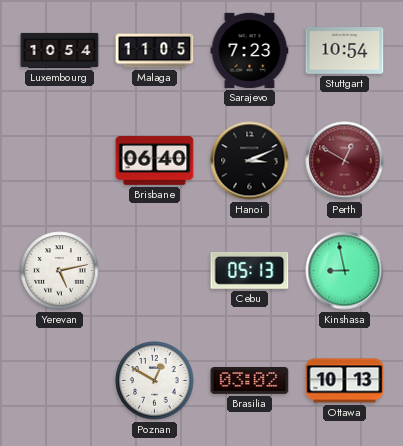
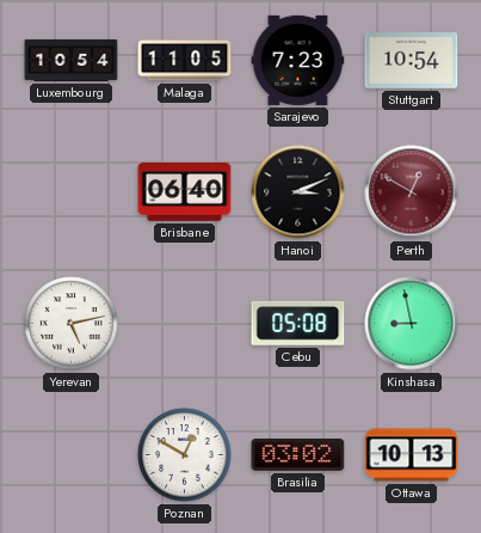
Cebu: 05:13 -> 05:08 (298, 323)
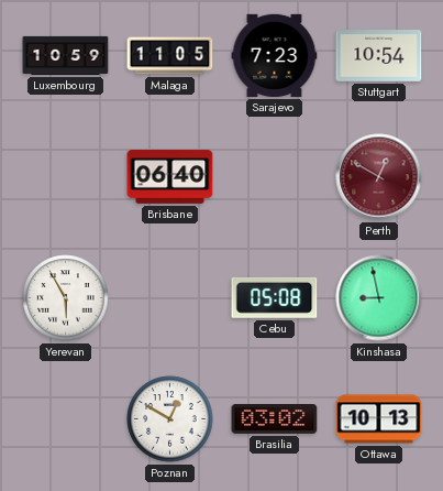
Luxembourg: 10:54 -> 10:59 (66, 55)
Hanoi: 3:11 -> none (298, 192)
Yerevan: 5:13 -> 5:55 (66, 298)
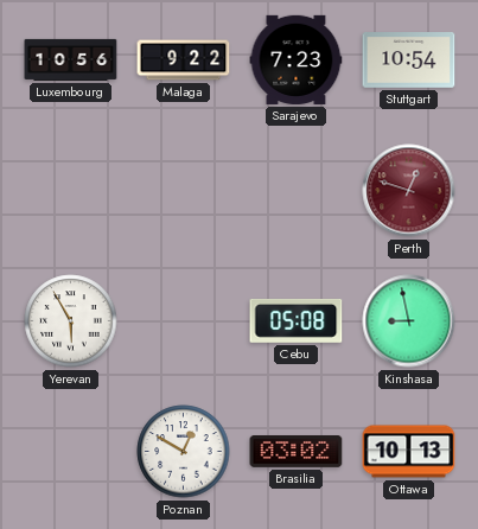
Luxembourg: 10:59 -> 10:56 (71, 59)
Malaga: 11:05 -> 9:22 (184, 60)
Brisbane: 06:40 -> none (170, 177)
Perth: 12:50 -> 12:48 (409, 191)
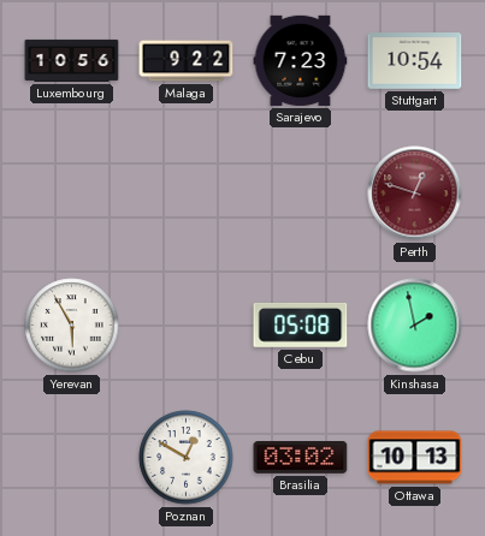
Kinshasa: 8:58 -> 1:58 (415, 326)
